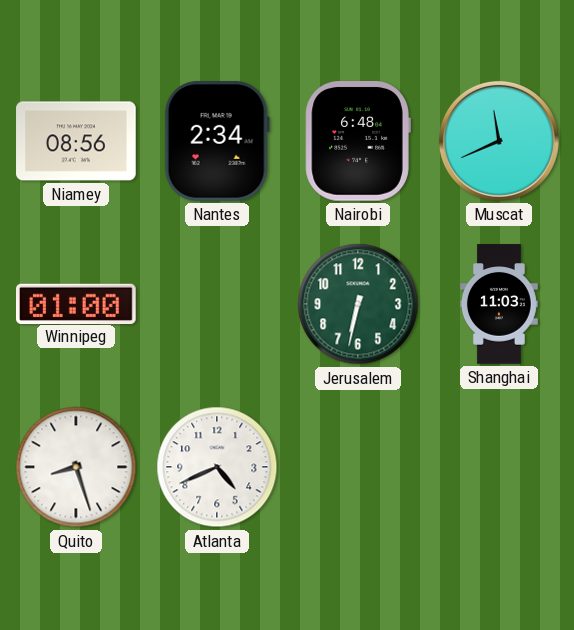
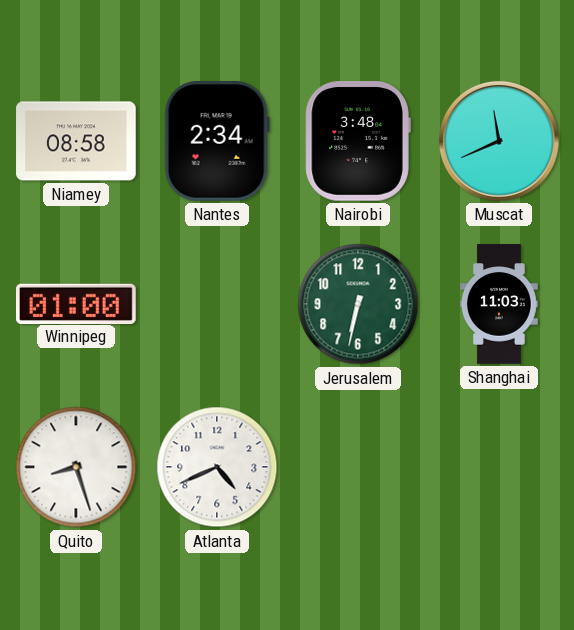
Niamey: 08:56 -> 08:58 (76, 141)
Nairobi: 6:48 -> 3:48 (358, 142)
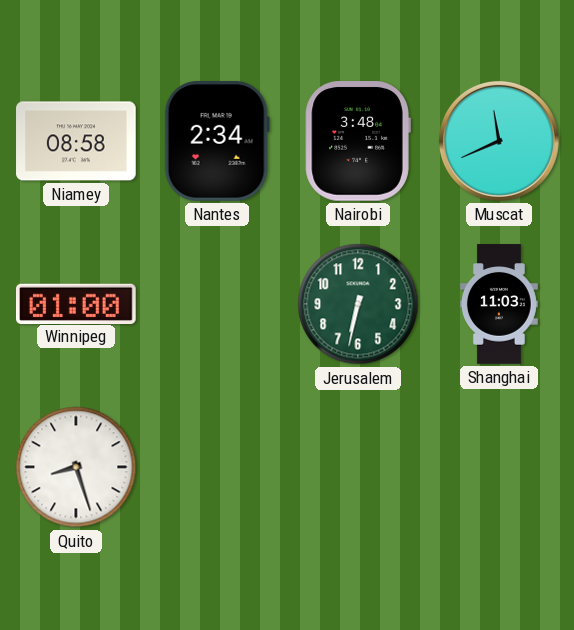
Atlanta: 4:41 -> none (217, 467)
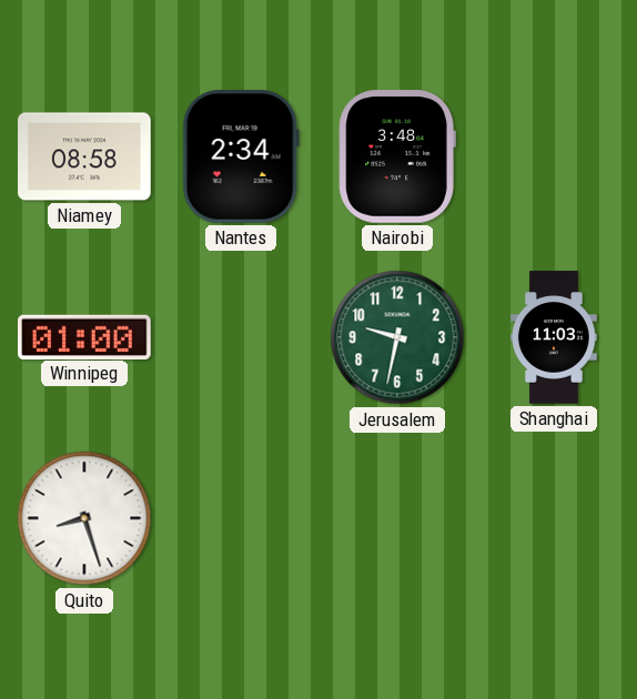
Muscat: 11:41 -> none (499, 141)
Jerusalem: 6:32 -> 9:32 (397, 337)
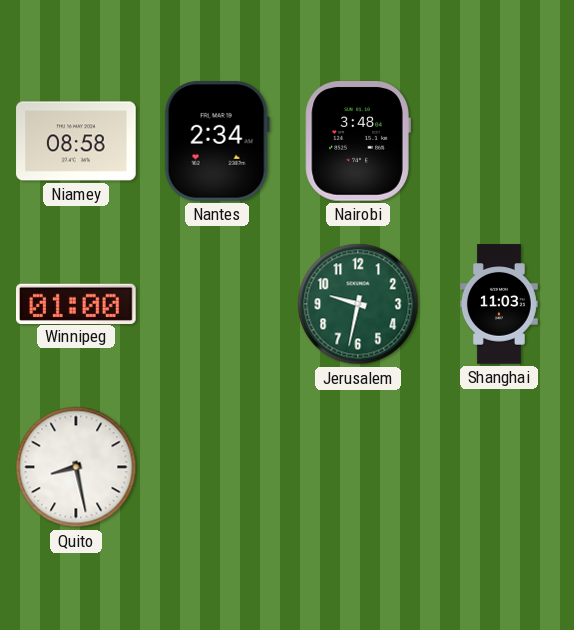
Quito: 8:27 -> 8:28 (76, 467)
